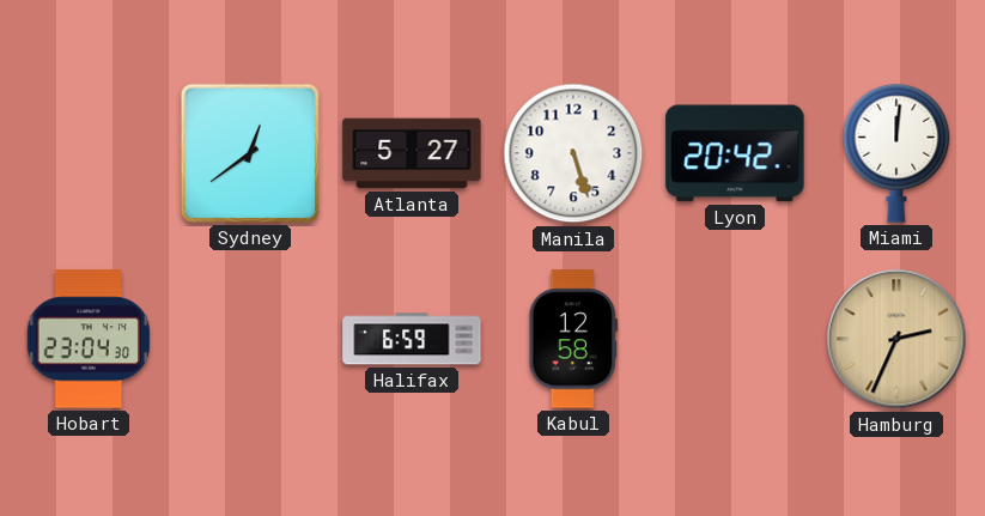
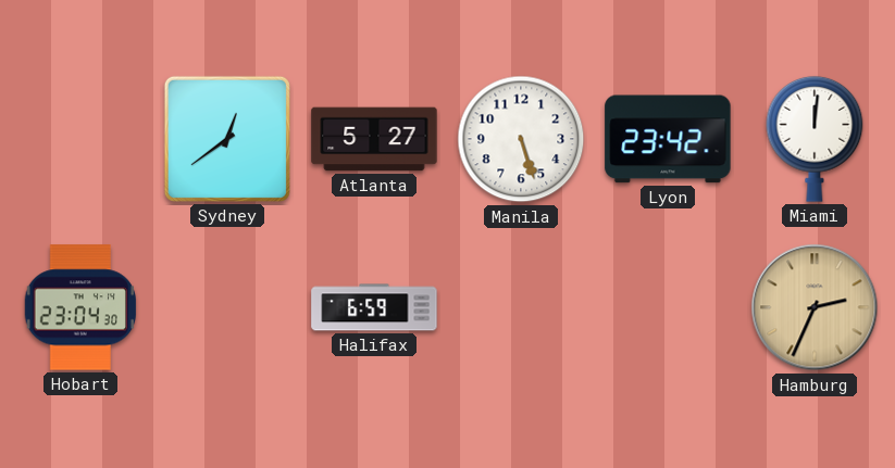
Lyon: 20:42 -> 23:42 (668, 139)
Kabul: 12:58 -> none (572, 339)
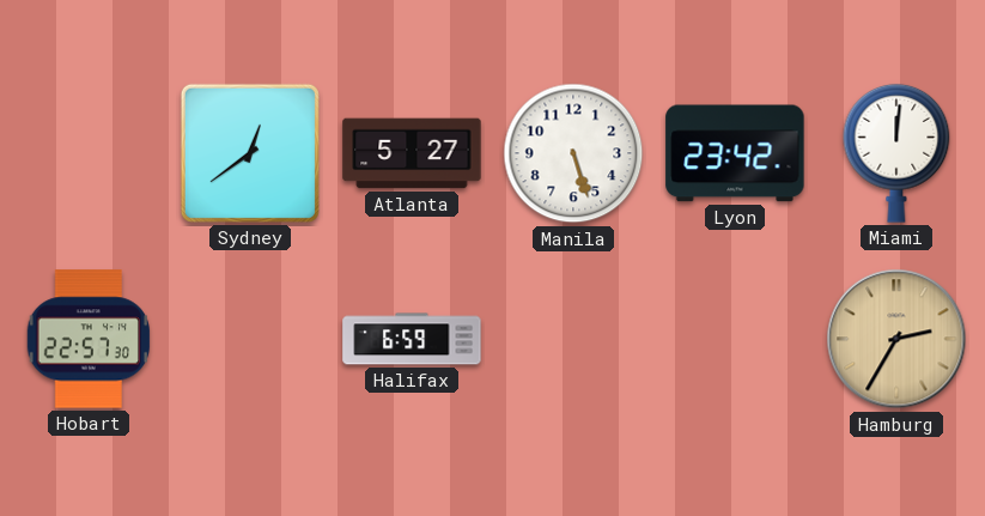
Hobart: 23:04 -> 22:57 (89, 339)
Hamburg: 2:34 -> 2:35 (896, 339)
